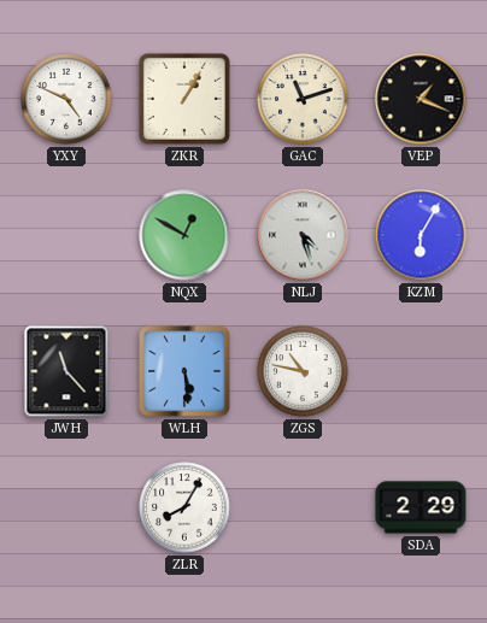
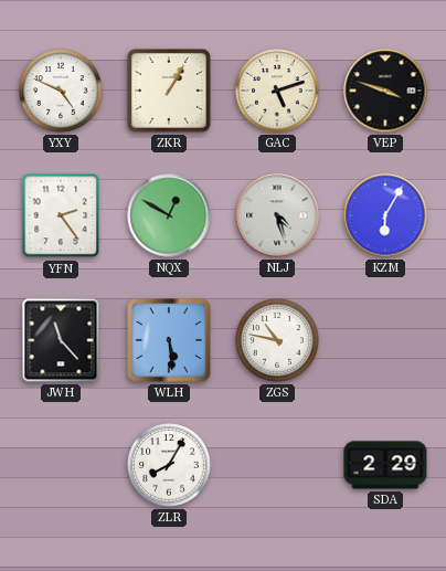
GAC: 11:12 -> 5:12 (277, 91)
VEP: 1:19 -> 3:48 (385, 91)
YFN: none -> 2:24 (61, 215)
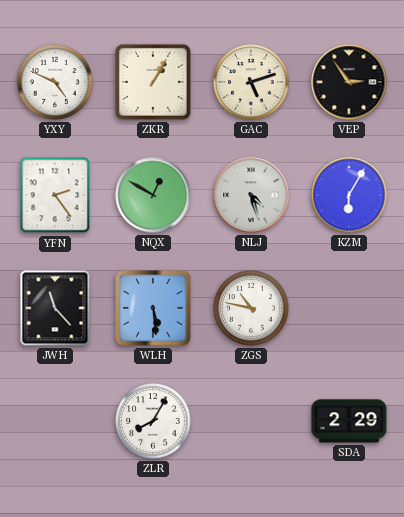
VEP: 3:48 -> 2:54 (349, 82)
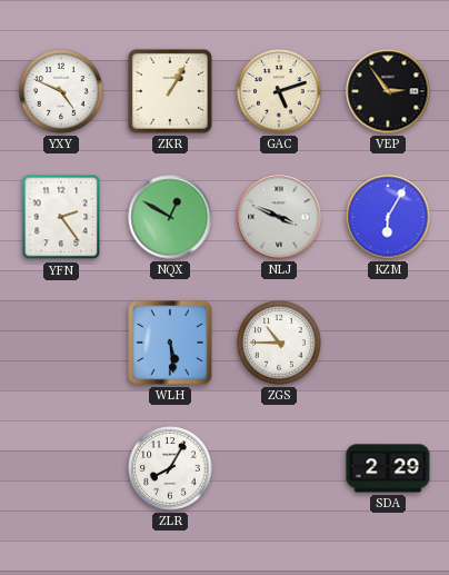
NLJ: 4:27 -> 3:49 (279, 217)
JWH: 11:23 -> none (55, 308)
ZGS: 10:47 -> 10:45 (279, 343)
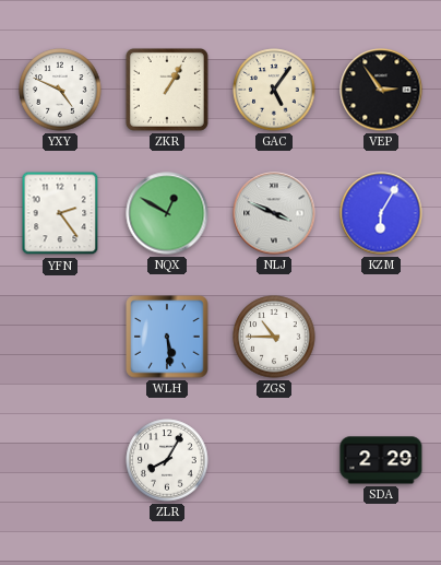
GAC: 5:12 -> 5:06 (274, 90)
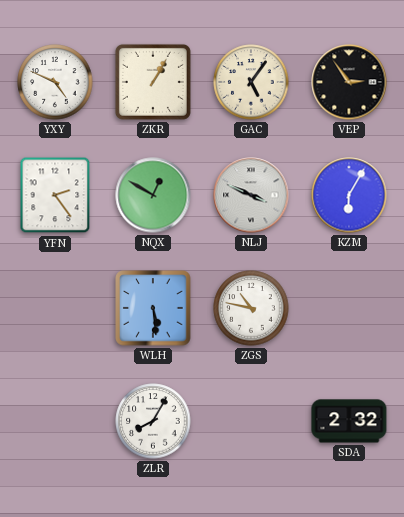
ZGS: 10:45 -> 10:47 (251, 308)
SDA: 2:29 -> 2:32 (349, 421)
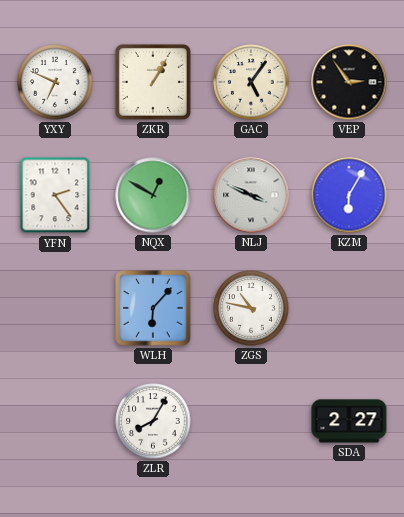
YXY: 4:49 -> 6:49 (55, 82)
WLH: 5:29 -> 6:07 (153, 308)
SDA: 2:32 -> 2:27 (349, 421)
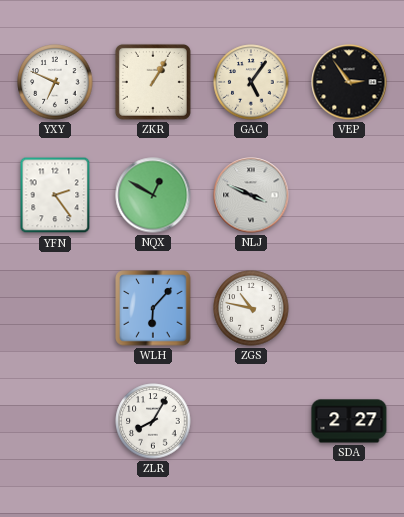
KZM: 6:05 -> none (349, 195)
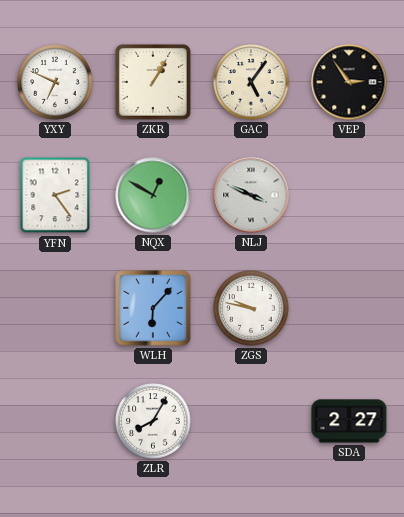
ZGS: 10:47 -> 9:47 (251, 308)
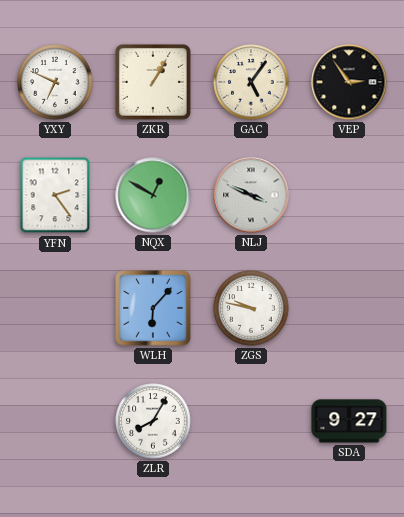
SDA: 2:27 -> 9:27 (349, 421)
